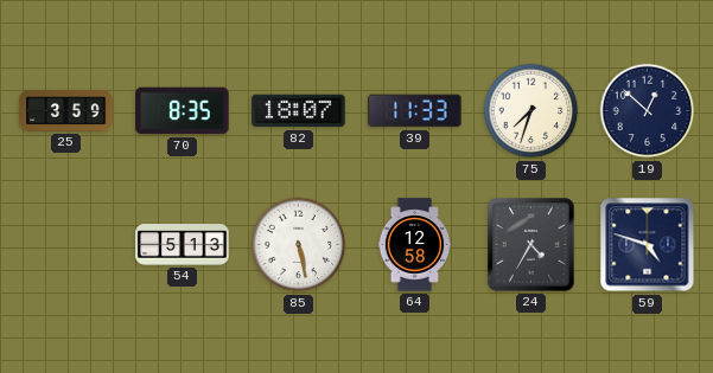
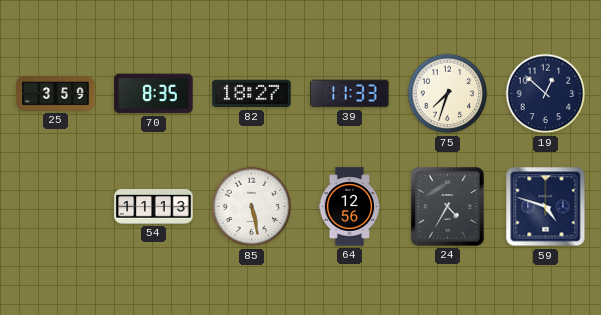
82: 18:07 -> 18:27 (252, 94)
54: 5:13 -> 11:13 (154, 207)
64: 12:58 -> 12:56 (350, 207)
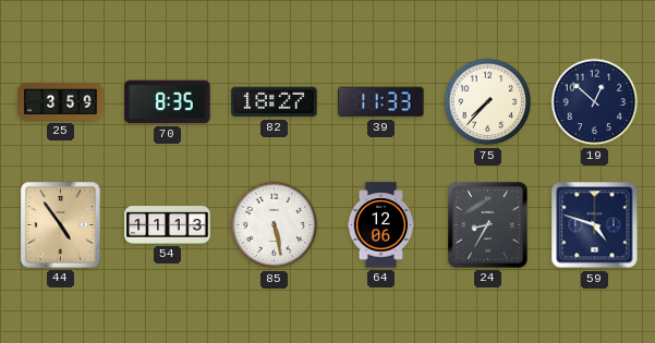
75: 7:33 -> 7:37 (488, 102)
44: none -> 4:54 (61, 225)
64: 12:56 -> 12:06 (381, 225)
24: 4:35 -> 8:35 (488, 225)
